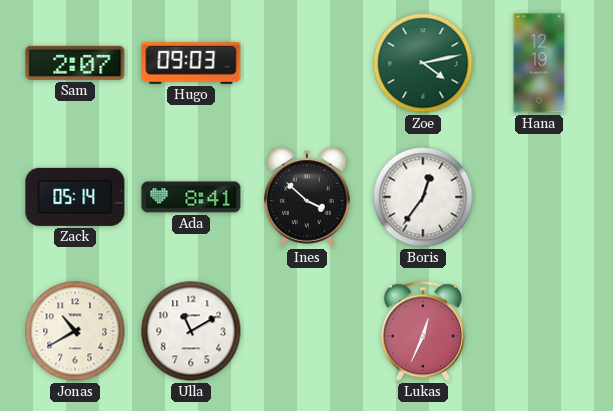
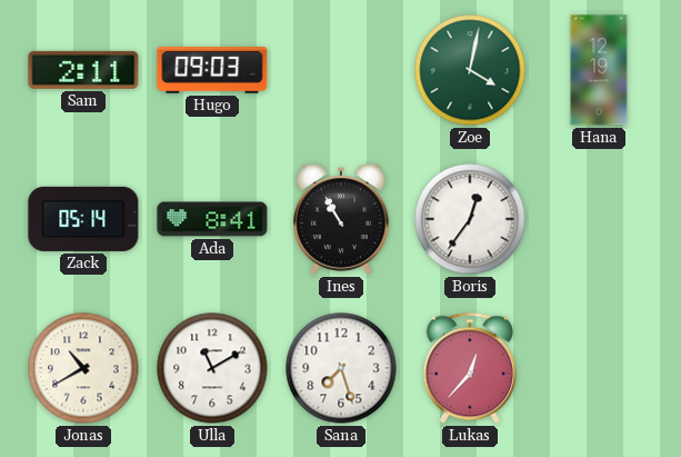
Sam: 2:07 -> 2:11 (83, 70)
Zoe: 4:13 -> 4:02 (470, 70)
Ines: 3:52 -> 10:55 (342, 219)
Sana: none -> 7:27 (341, 368)
Lukas: 12:34 -> 12:37 (470, 368)
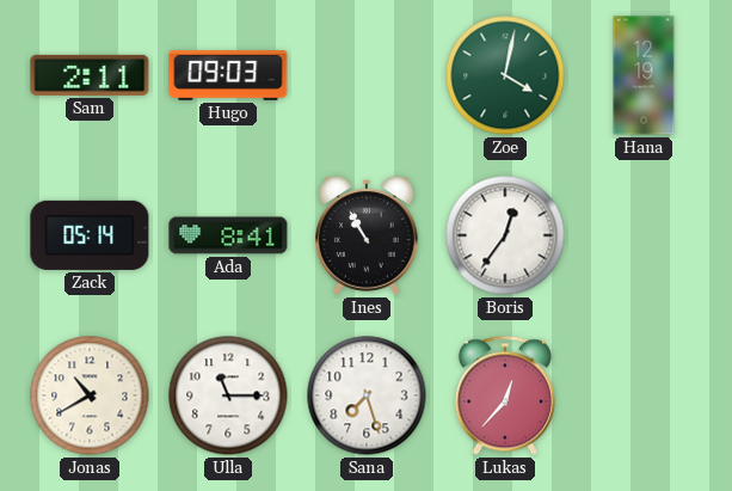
Ulla: 11:10 -> 11:15 (228, 395)
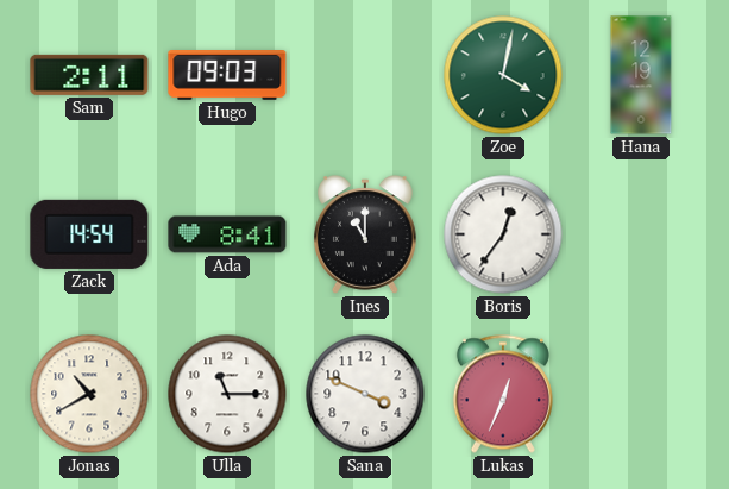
Zack: 05:14 -> 14:54 (89, 234)
Ines: 10:55 -> 11:00 (366, 234)
Sana: 7:27 -> 3:49 (365, 394)
Lukas: 12:37 -> 12:34 (503, 394)
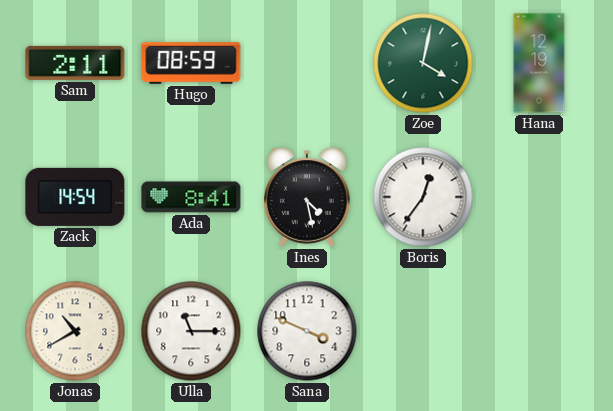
Hugo: 09:03 -> 08:59 (191, 64)
Ines: 11:00 -> 4:28 (308, 197)
Lukas: 12:34 -> none (503, 394)
